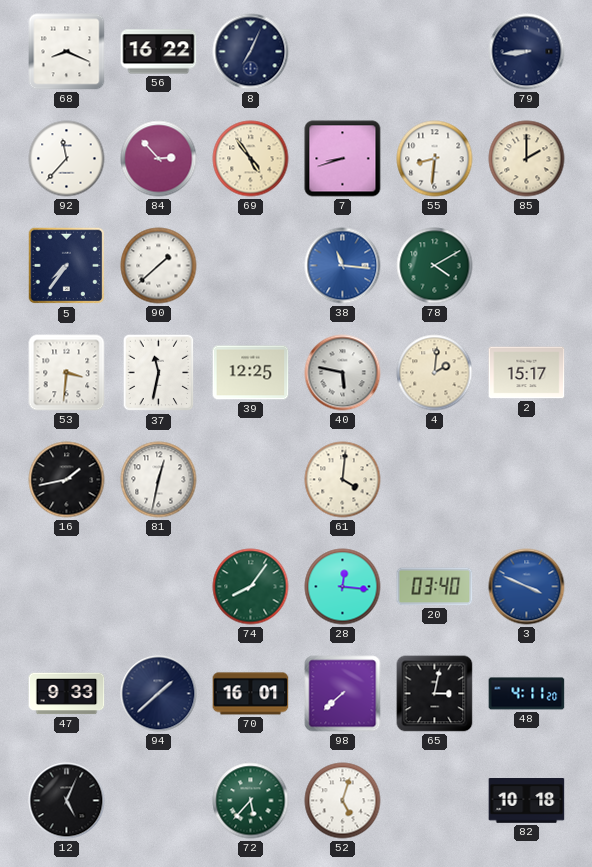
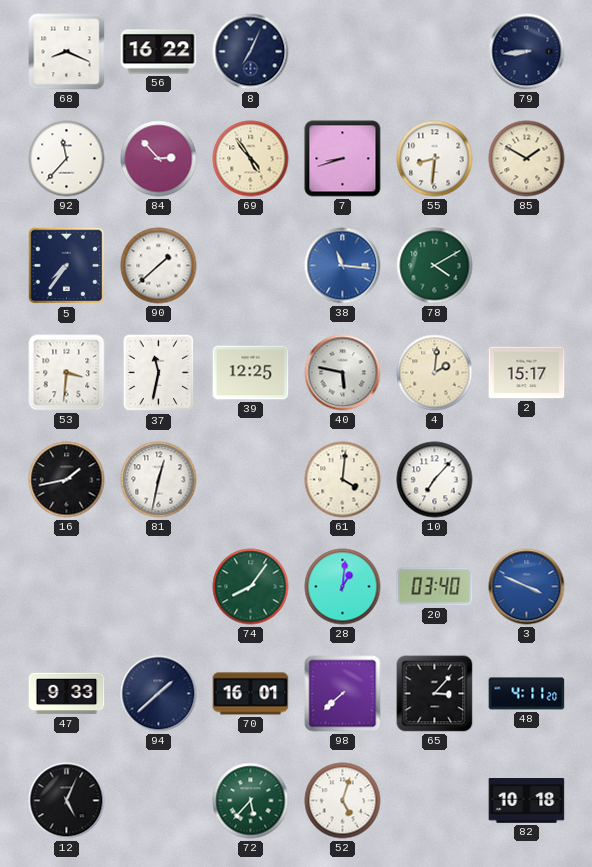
85: 2:00 -> 1:50 (527, 159)
10: none -> 7:07 (435, 480)
28: 12:16 -> 1:01 (343, 587)
65: 3:02 -> 3:07 (435, 694)
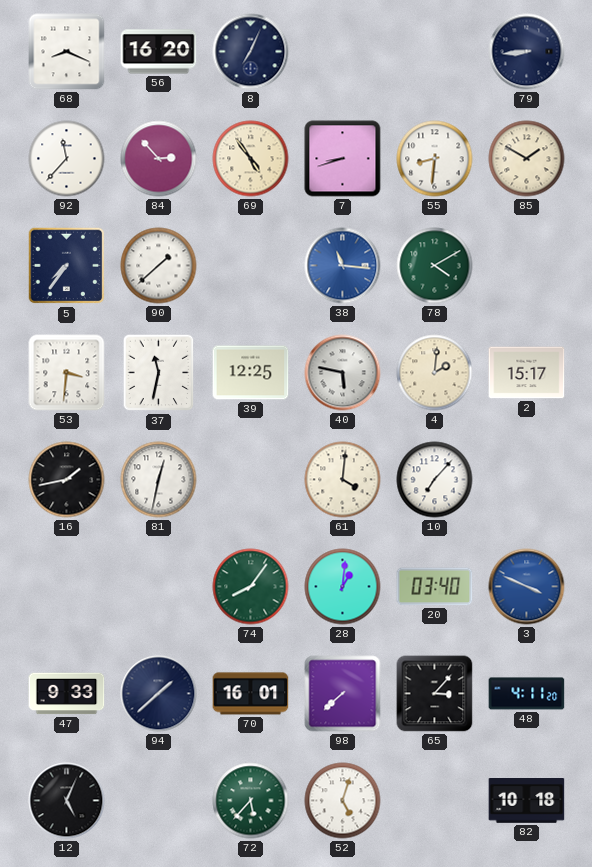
56: 16:22 -> 16:20 (159, 52)
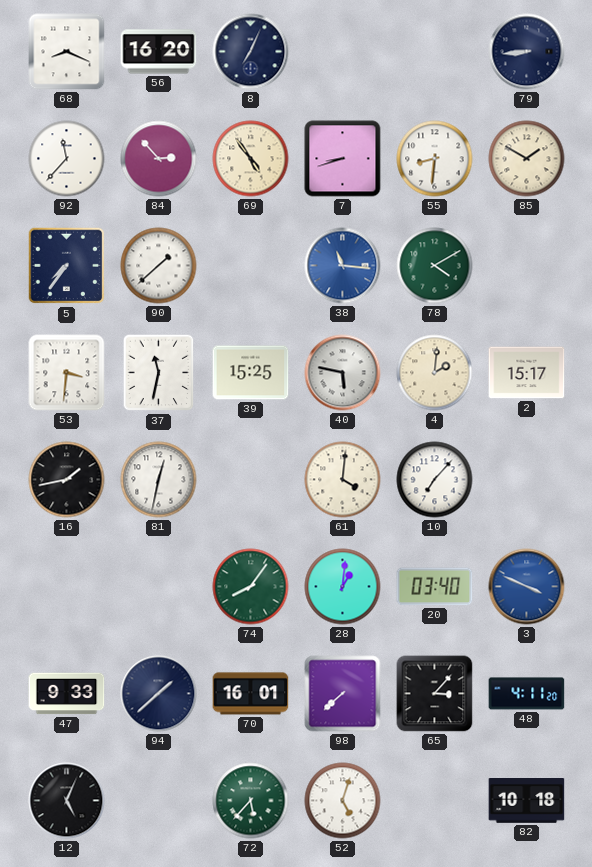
39: 12:25 -> 15:25 (251, 373)
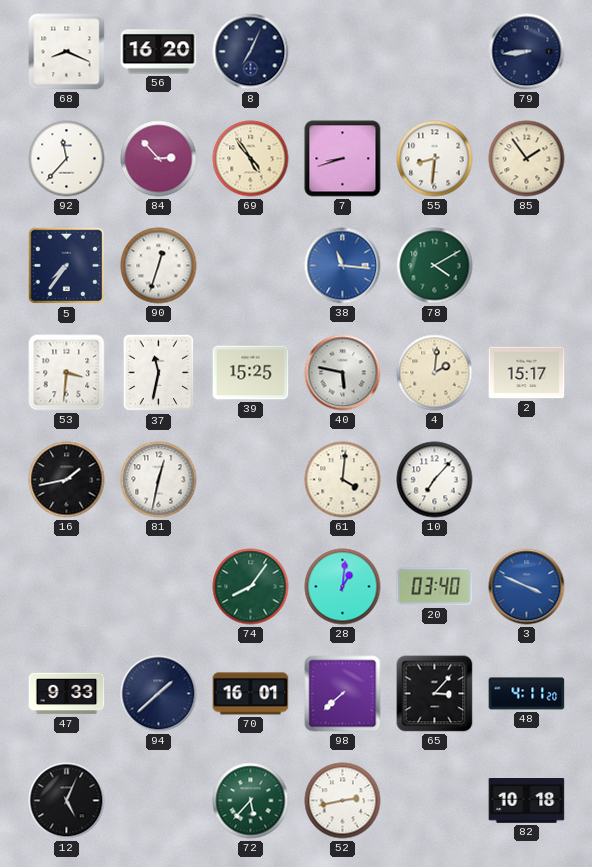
85: 1:50 -> 1:54 (527, 159)
90: 1:38 -> 12:33 (159, 266)
52: 5:03 -> 2:43 (343, 801)
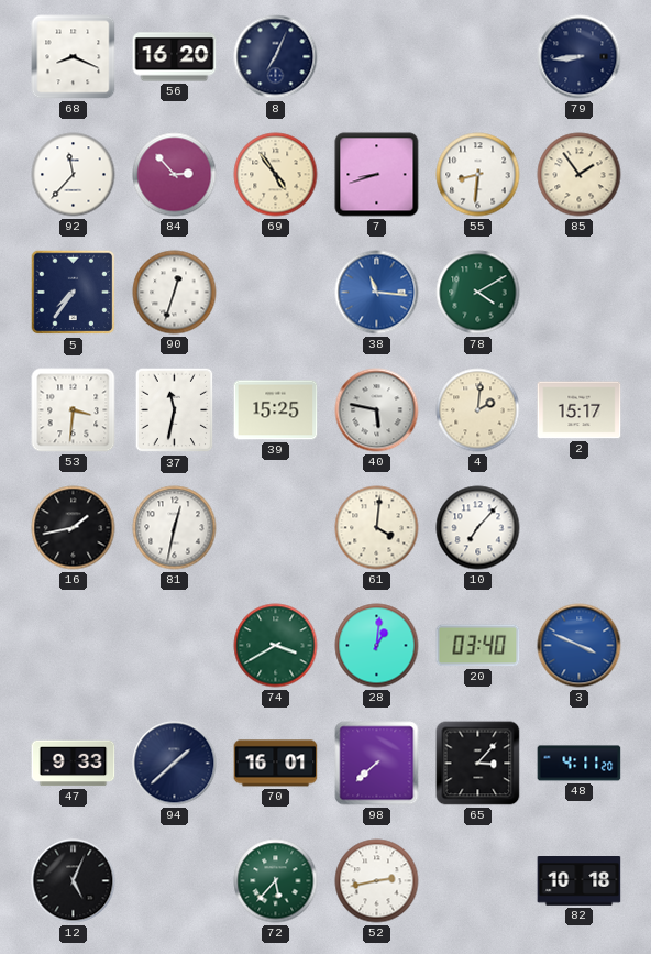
74: 8:06 -> 3:40 (276, 646)
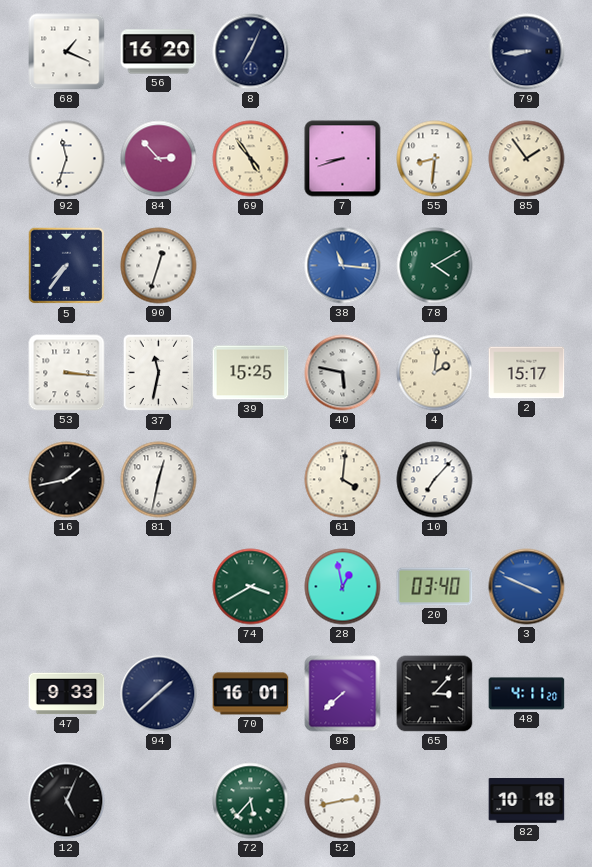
68: 8:19 -> 1:19 (67, 52)
92: 11:37 -> 11:33 (67, 159)
53: 3:31 -> 3:16 (67, 373)
28: 1:01 -> 12:58 (343, 587)
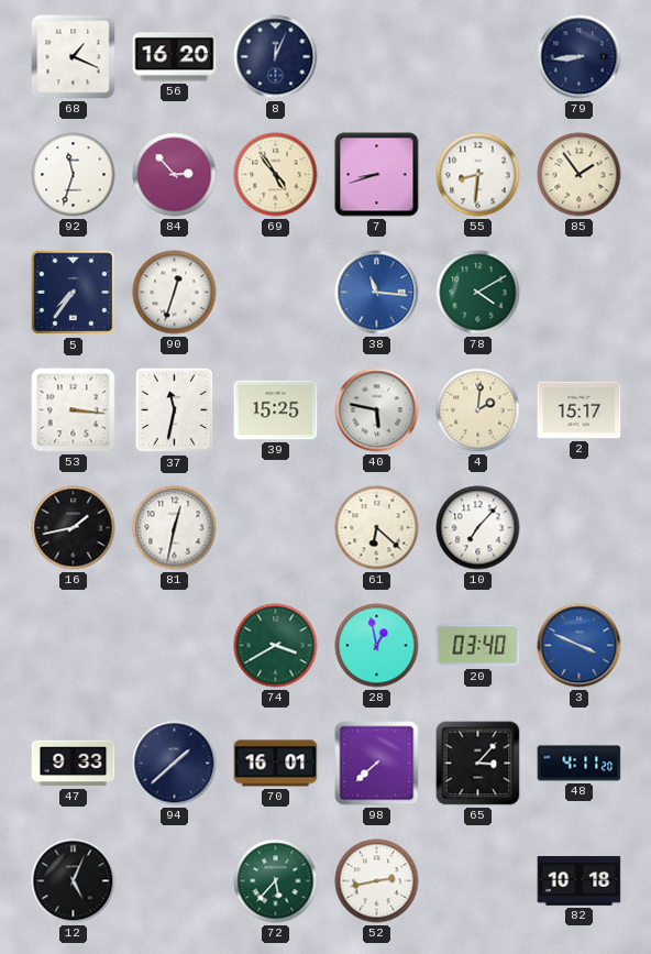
8: 7:04 -> 12:04 (276, 57)
61: 4:01 -> 6:22 (377, 528)
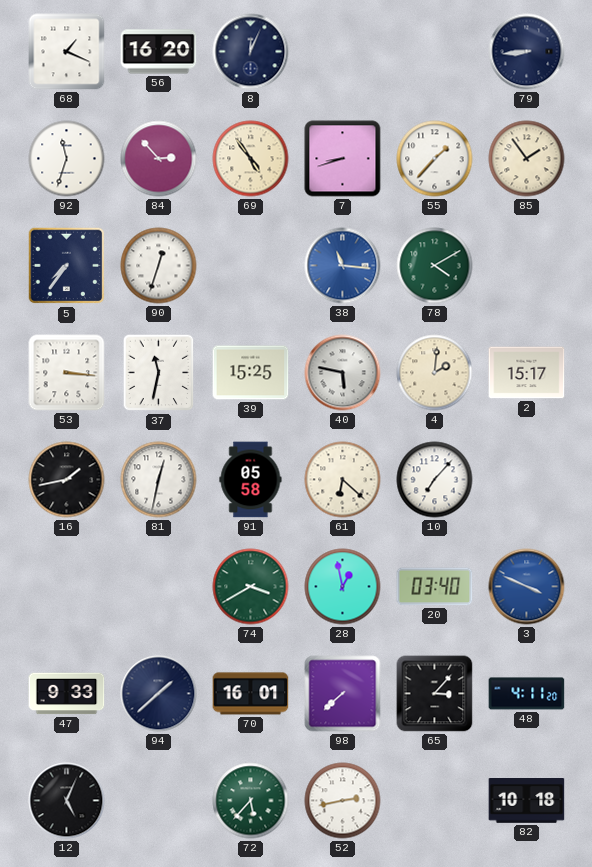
55: 8:31 -> 1:37 (435, 159)
91: none -> 05:58 (251, 480)
